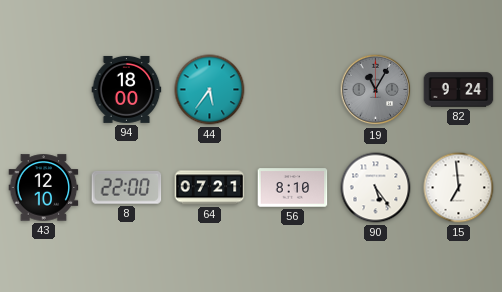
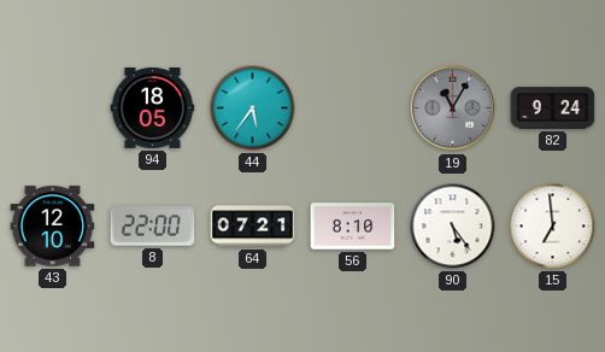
94: 18:00 -> 18:05 (153, 107)
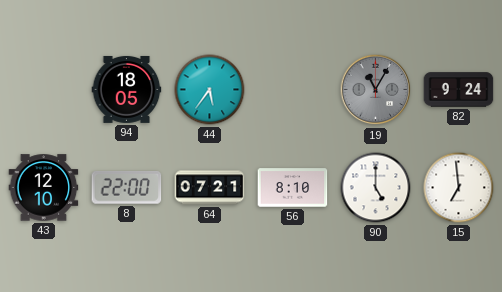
90: 5:24 -> 5:00 (376, 188)
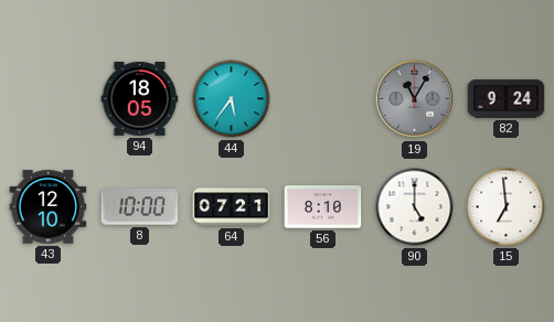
8: 22:00 -> 10:00 (140, 207)
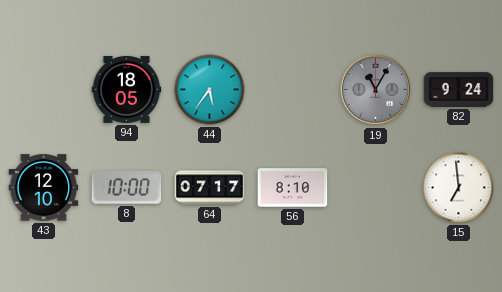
64: 07:21 -> 07:17 (210, 188)
90: 5:00 -> none (415, 207)
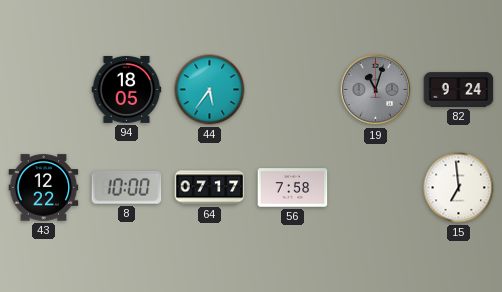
19: 11:05 -> 11:03 (376, 90)
43: 12:10 -> 12:22 (44, 188)
56: 8:10 -> 7:58 (293, 188)
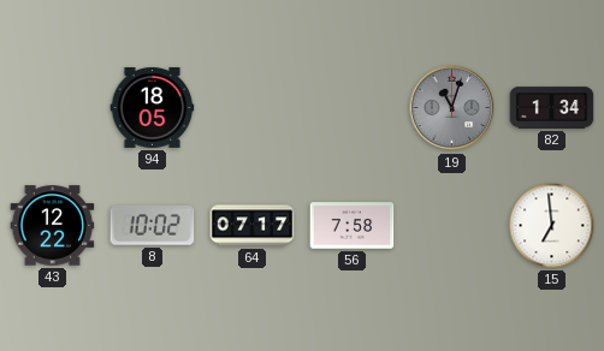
44: 5:36 -> none (210, 90)
82: 9:24 -> 1:34 (552, 108)
8: 10:00 -> 10:02 (153, 226)
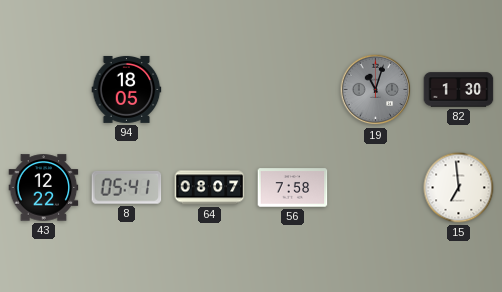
82: 1:34 -> 1:30 (459, 90)
8: 10:02 -> 05:41 (127, 188)
64: 07:17 -> 08:07 (210, 188)
